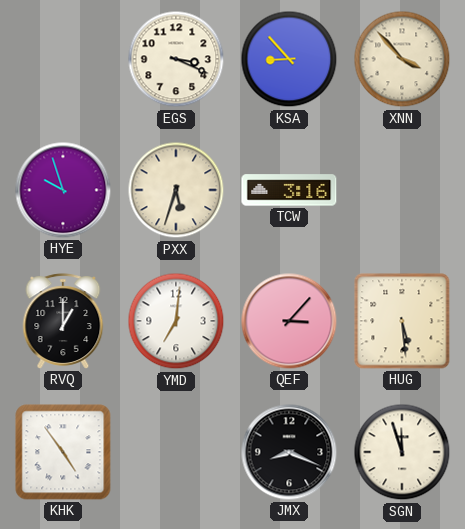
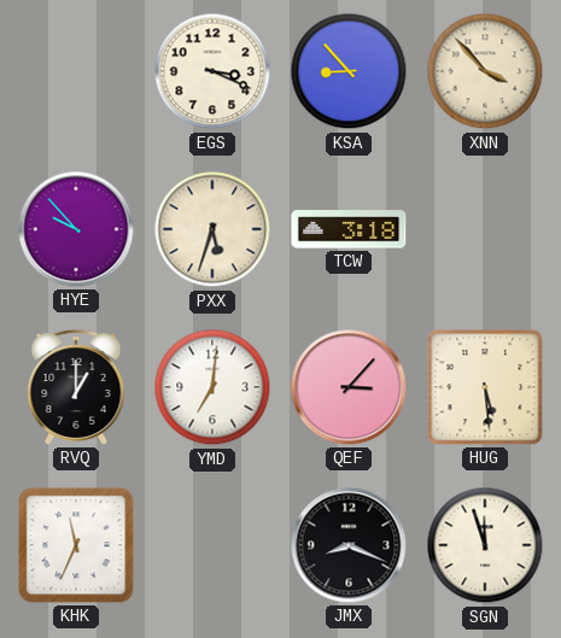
HYE: 9:57 -> 9:53 (76, 229)
TCW: 3:16 -> 3:18 (349, 229)
KHK: 4:54 -> 11:34 (76, 545)
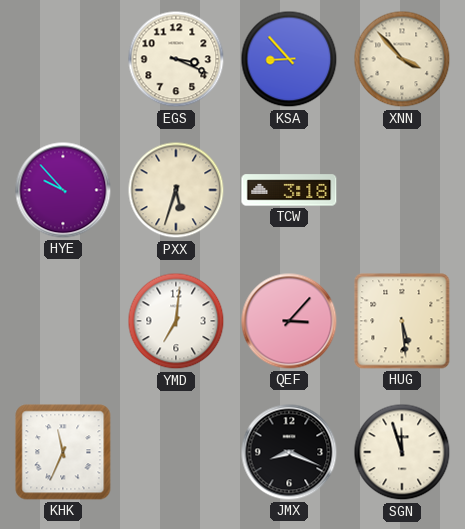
RVQ: 1:00 -> none (76, 387)
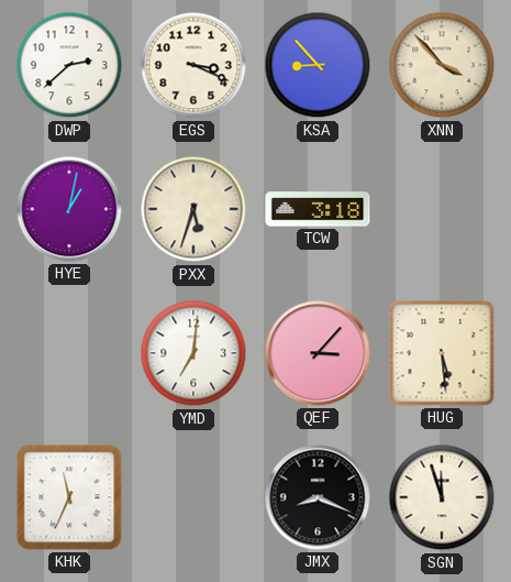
DWP: none -> 2:38 (69, 65)
HYE: 9:53 -> 1:02 (69, 209)
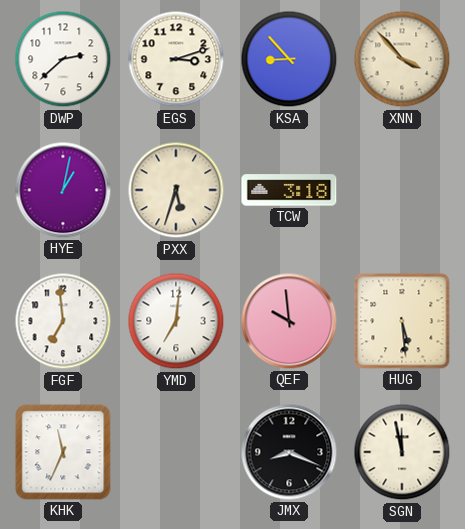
EGS: 3:19 -> 3:12 (176, 59)
FGF: none -> 6:59 (63, 321)
QEF: 3:07 -> 9:59 (289, 321)
SGN: 11:57 -> 11:58 (402, 452)
